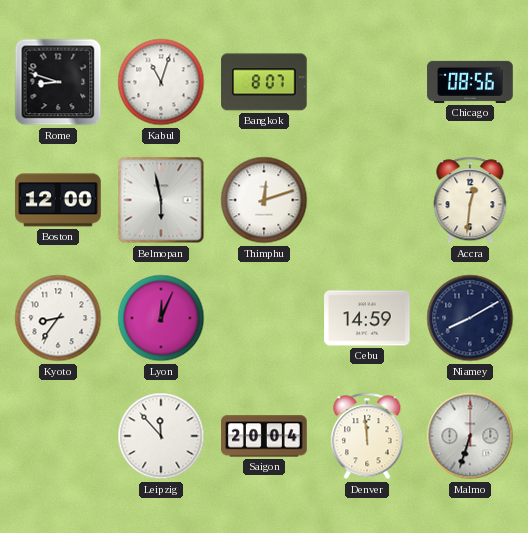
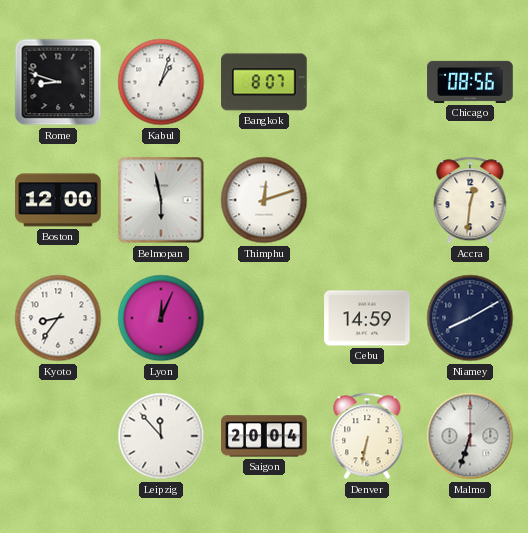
Kabul: 11:03 -> 1:03 (161, 82)
Denver: 11:59 -> 6:32 (367, 436)
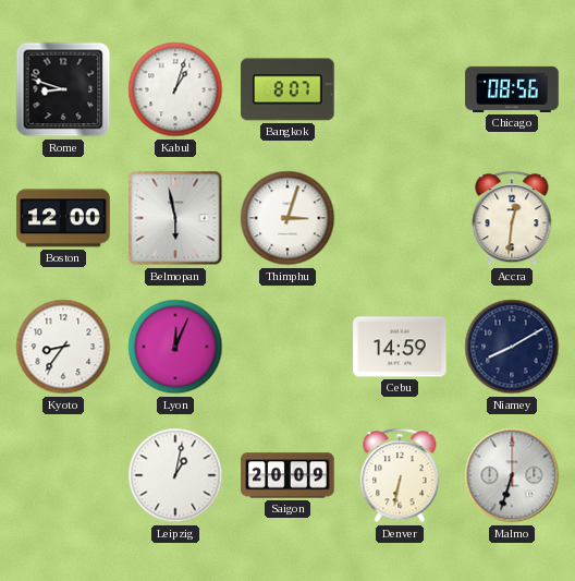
Thimphu: 12:12 -> 3:03 (287, 218)
Leipzig: 11:53 -> 1:02 (175, 475)
Saigon: 20:04 -> 20:09 (287, 475)
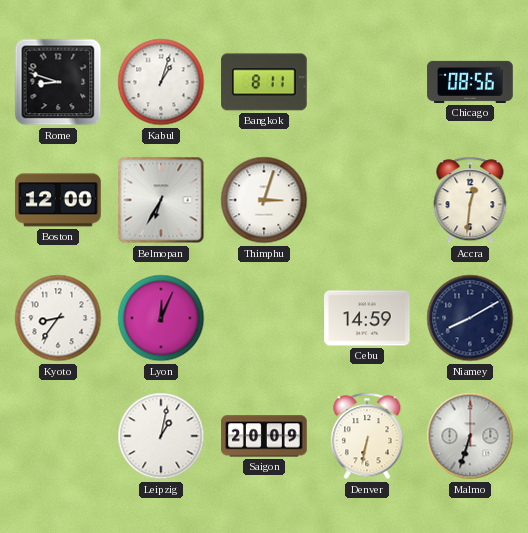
Bangkok: 8:07 -> 8:11 (264, 82)
Belmopan: 5:58 -> 6:35 (161, 200)
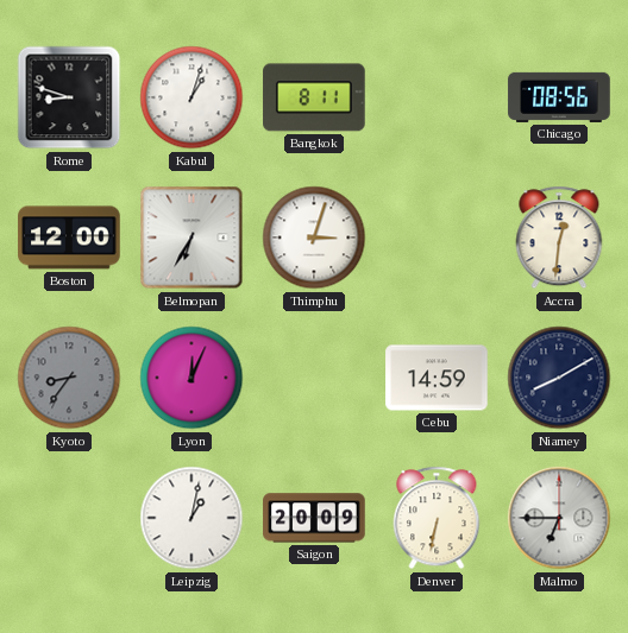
Kyoto dial: white -> grey (69, 378)
Malmo: 6:33 -> 6:45 (559, 518)
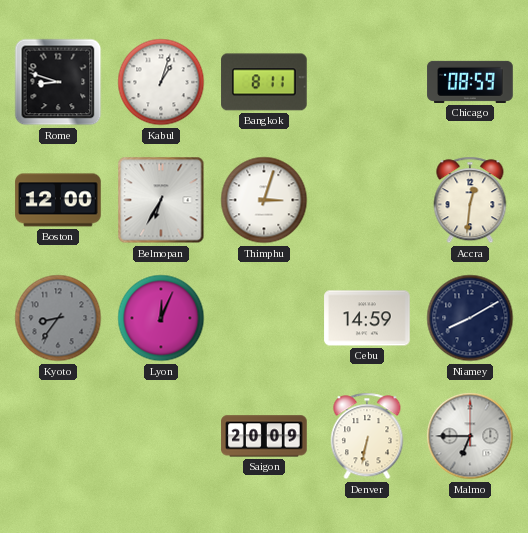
Chicago: 08:56 -> 08:59 (470, 82)
Leipzig: 1:02 -> none (191, 518)
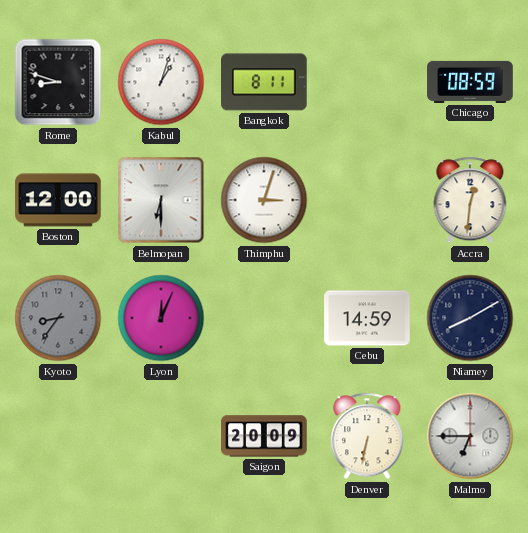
Belmopan: 6:35 -> 6:30 (161, 200)
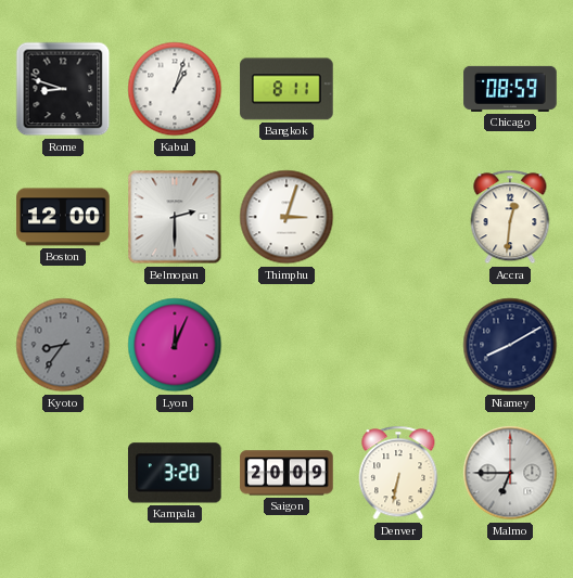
Belmopan: 6:30 -> 2:30 (175, 217)
Cebu: 14:59 -> none (367, 318)
Kampala: none -> 3:20 (175, 473)
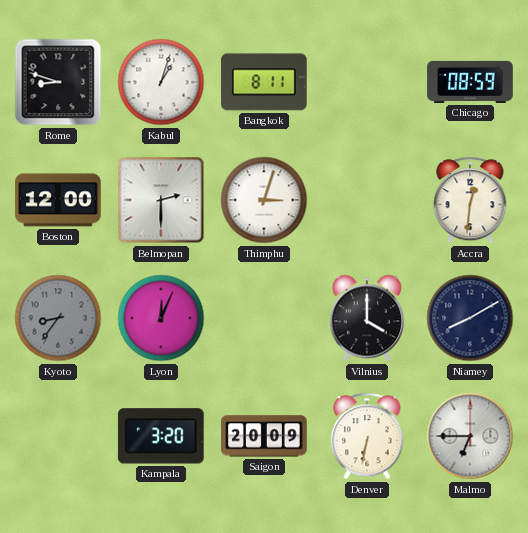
Vilnius: none -> 4:00 (367, 318)
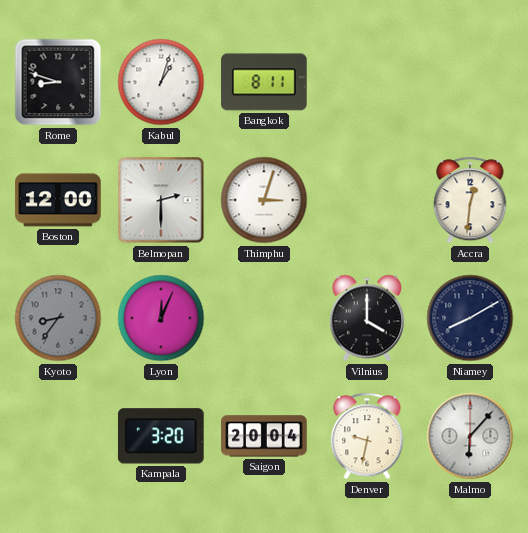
Chicago: 08:59 -> none (470, 82)
Saigon: 20:09 -> 20:04 (264, 436)
Denver: 6:32 -> 9:32 (367, 436)
Malmo: 6:45 -> 6:07 (470, 436)
